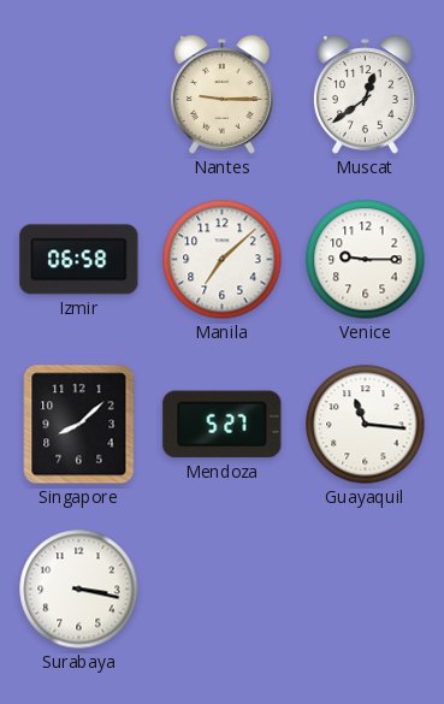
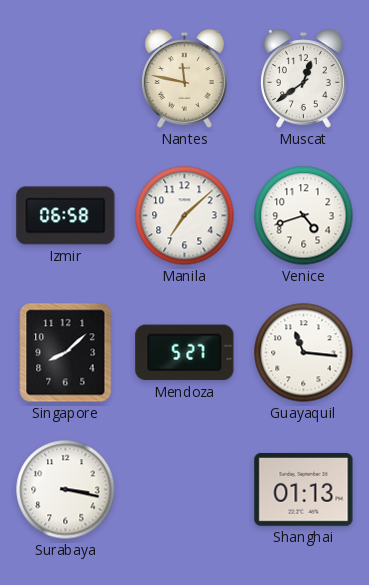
Nantes: 9:15 -> 11:47 (185, 79)
Venice: 9:15 -> 4:42 (304, 216)
Shanghai: none -> 01:13 (304, 489)
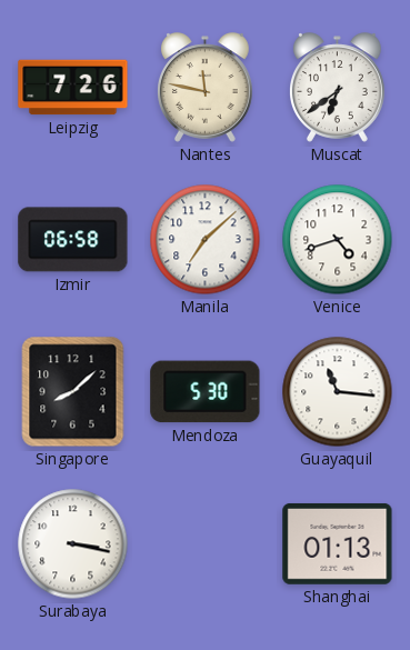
Leipzig: none -> 7:26 (73, 88)
Muscat: 12:39 -> 6:39 (338, 88)
Mendoza: 5:27 -> 5:30 (206, 392)
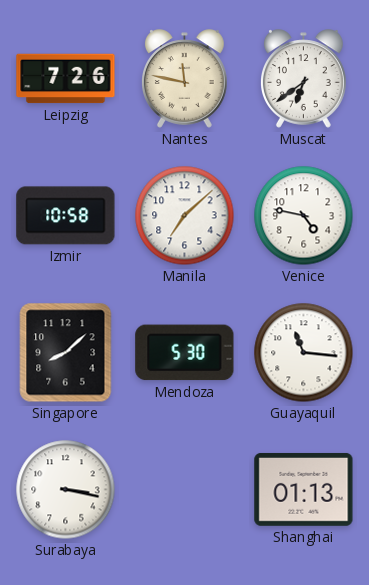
Izmir: 06:58 -> 10:58 (66, 216)
Venice: 4:42 -> 4:47 (304, 216)
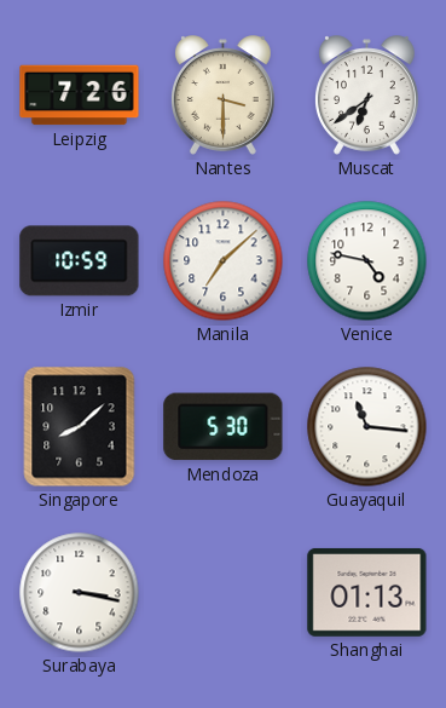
Nantes: 11:47 -> 3:30 (224, 96)
Izmir: 10:58 -> 10:59 (80, 261)
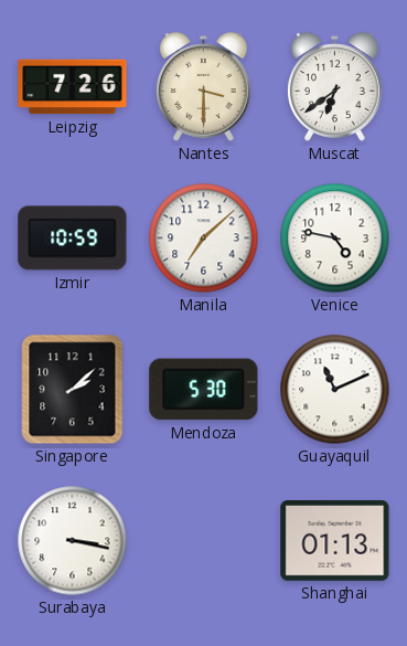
Singapore: 8:08 -> 2:08 (73, 390)
Guayaquil: 11:16 -> 11:11 (335, 390)
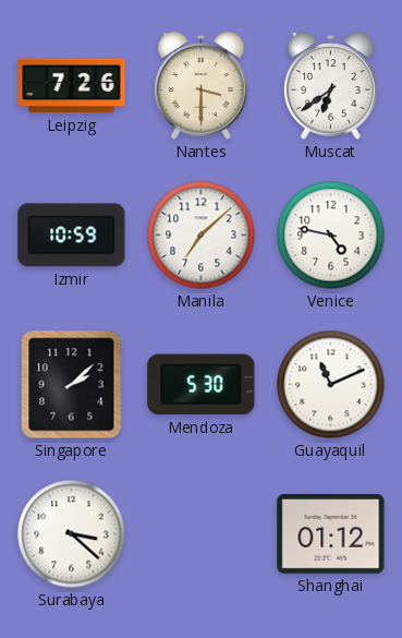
Surabaya: 3:17 -> 3:22 (72, 534)
Shanghai: 01:13 -> 01:12 (331, 533)
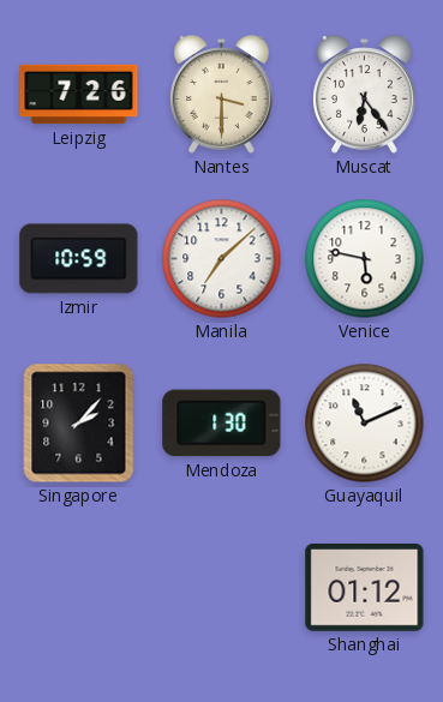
Muscat: 6:39 -> 6:24 (365, 95)
Venice: 4:47 -> 5:47 (365, 259)
Singapore: 2:08 -> 2:07 (79, 424)
Mendoza: 5:30 -> 1:30 (222, 424)
Surabaya: 3:22 -> none (72, 534)
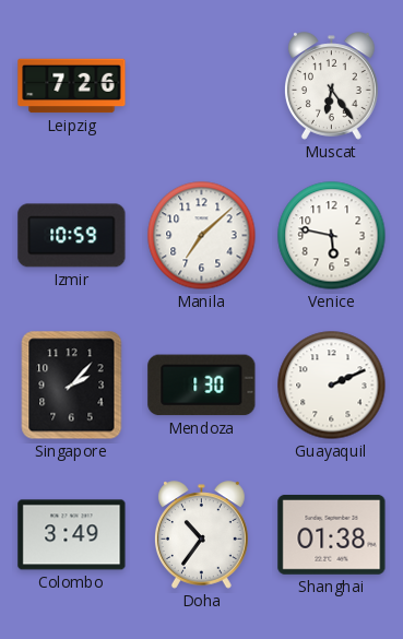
Nantes: 3:30 -> none (222, 95)
Guayaquil: 11:11 -> 2:11 (332, 386)
Colombo: none -> 3:49 (72, 535)
Doha: none -> 10:36 (202, 535)
Shanghai: 01:12 -> 01:38 (332, 534)
